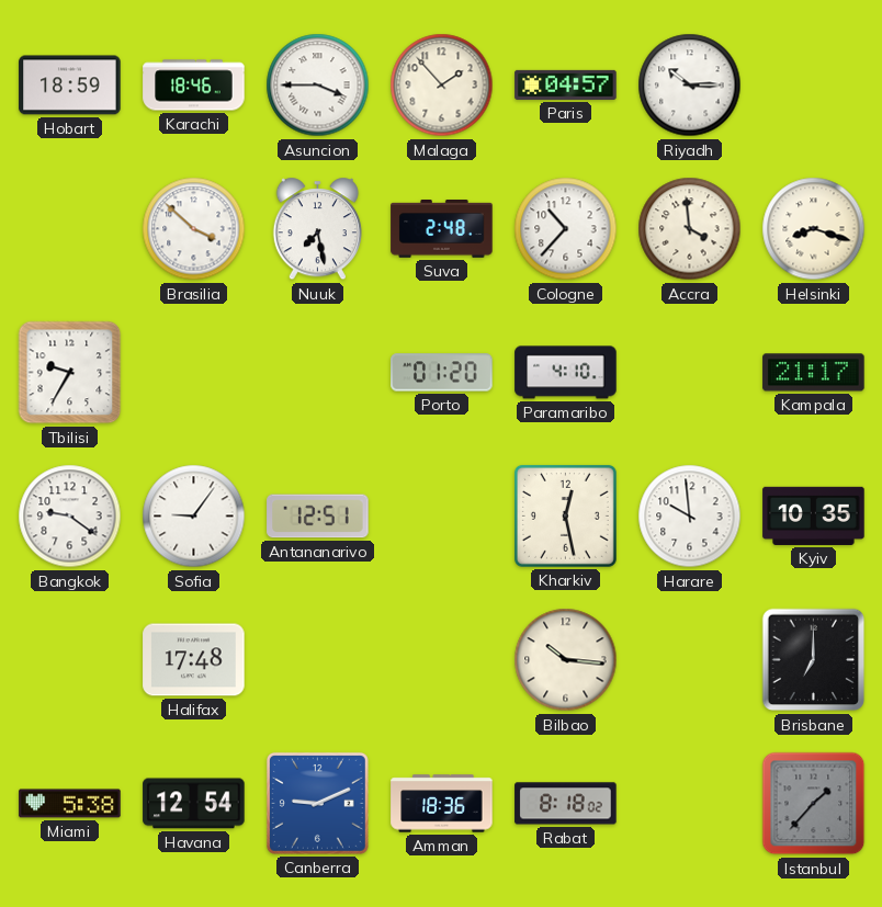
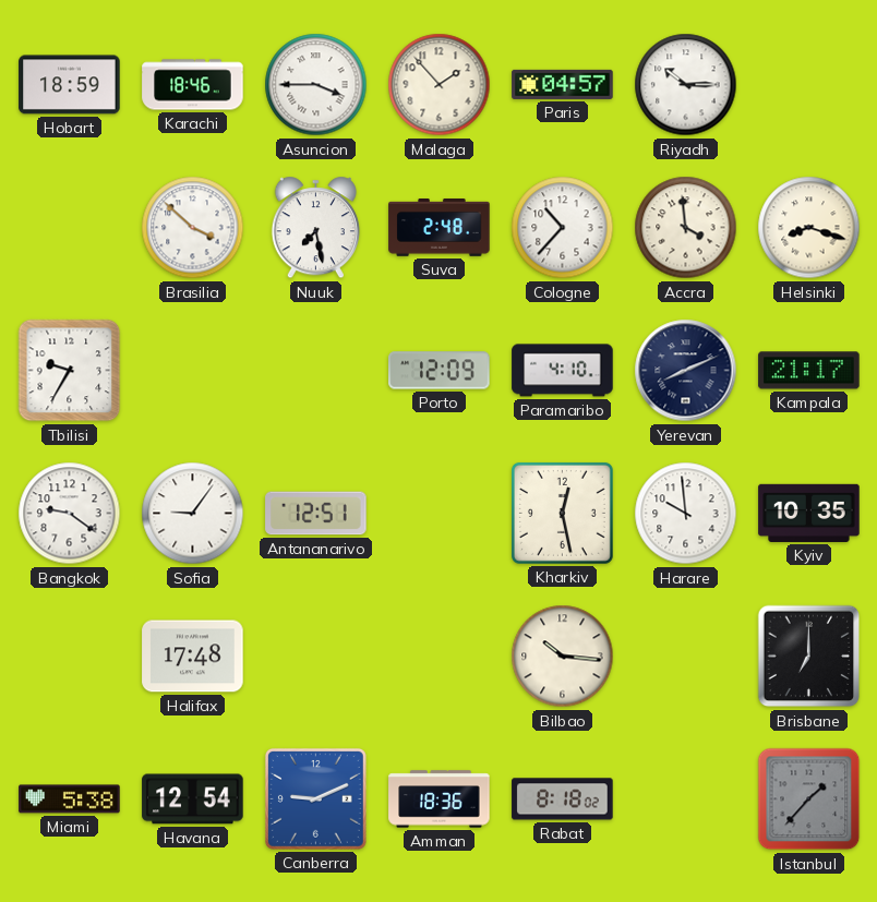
Porto: 01:20 -> 12:09 (440, 371)
Yerevan: none -> 8:11 (686, 371)
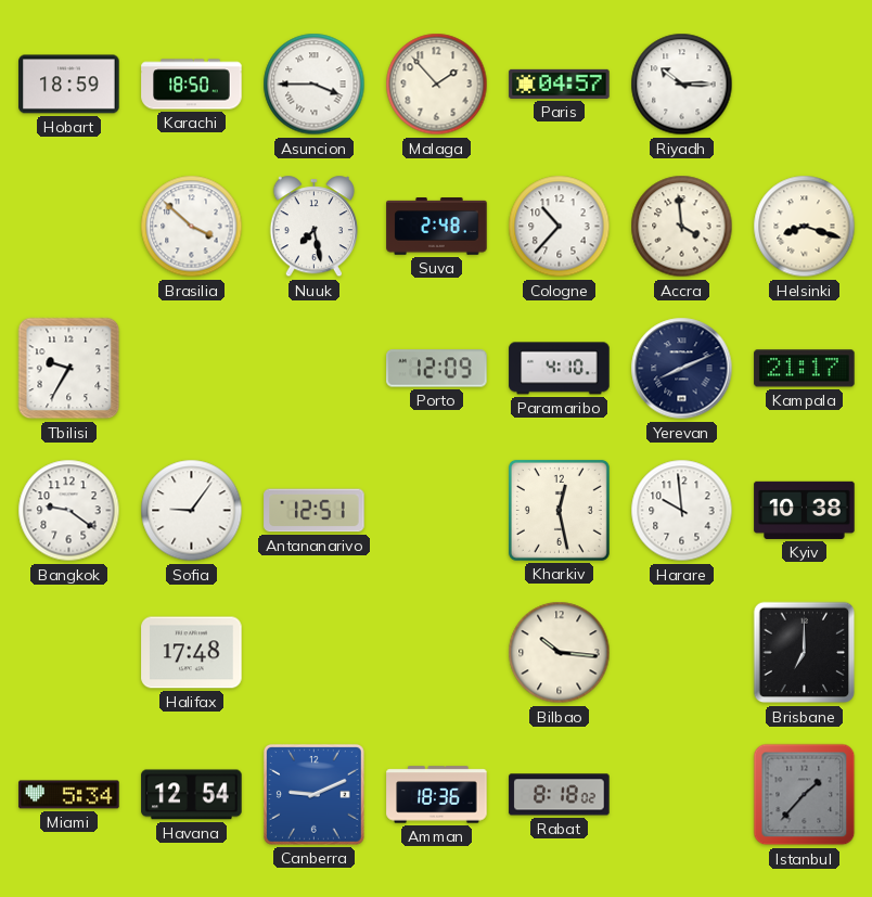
Karachi: 18:46 -> 18:50 (192, 85)
Kyiv: 10:35 -> 10:38 (805, 510)
Miami: 5:38 -> 5:34 (69, 795)
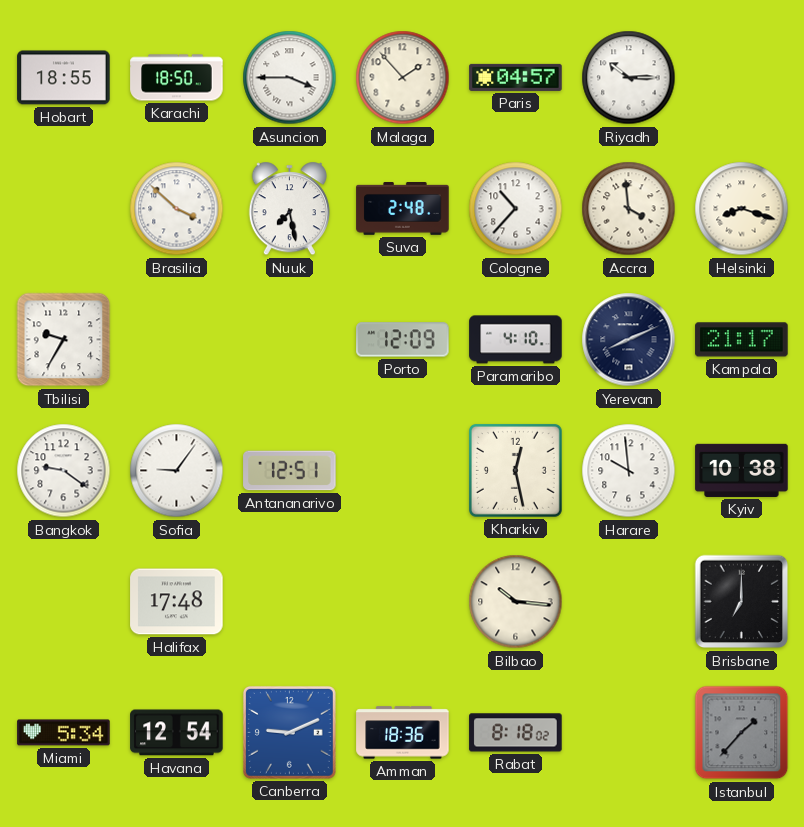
Hobart: 18:59 -> 18:55 (64, 78)
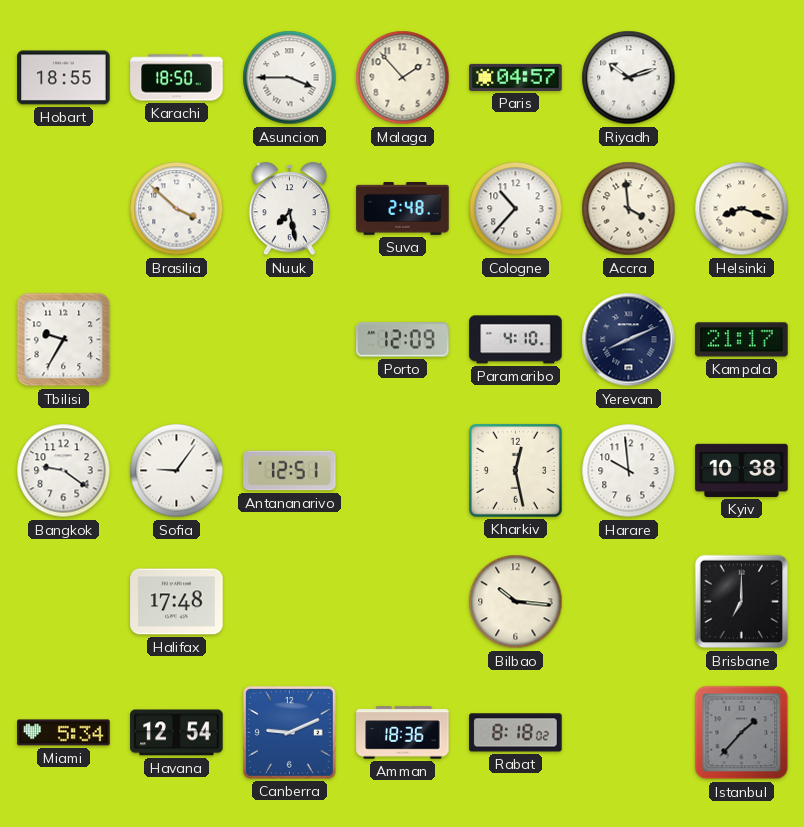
Riyadh: 10:15 -> 10:12 (629, 78)
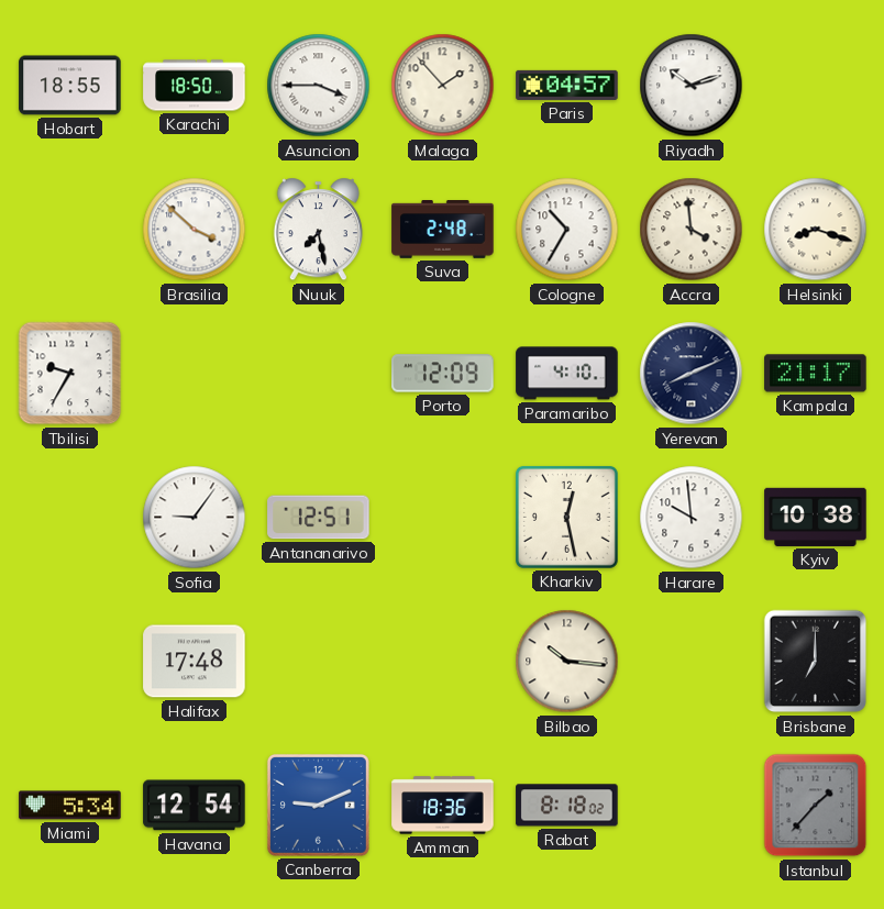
Cologne: 10:37 -> 10:35 (567, 230)
Bangkok: 9:21 -> none (64, 471)
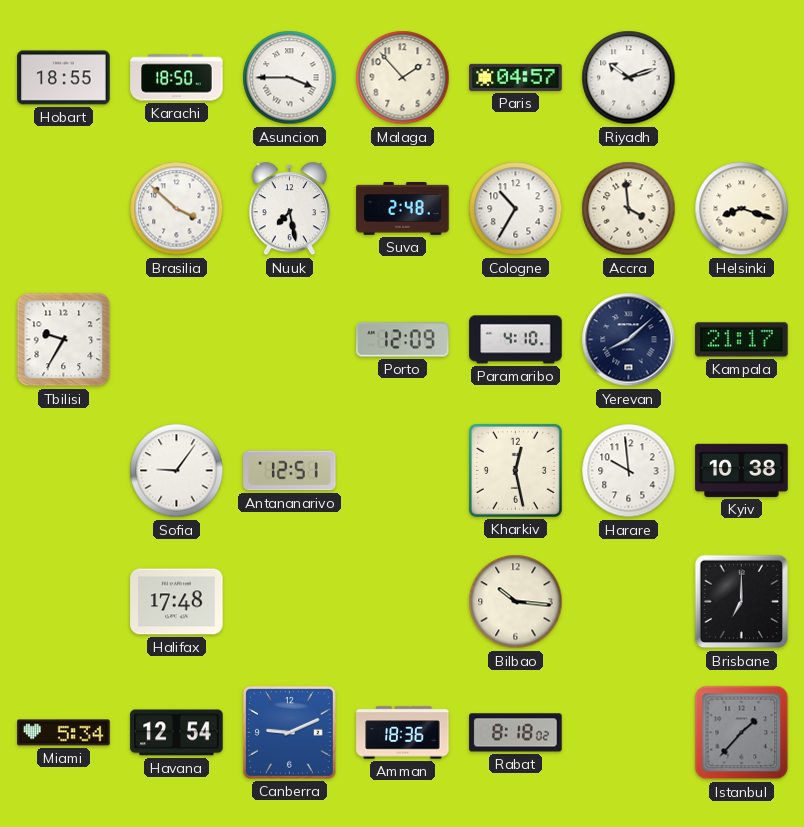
Yerevan: 8:11 -> 8:08 (629, 340)
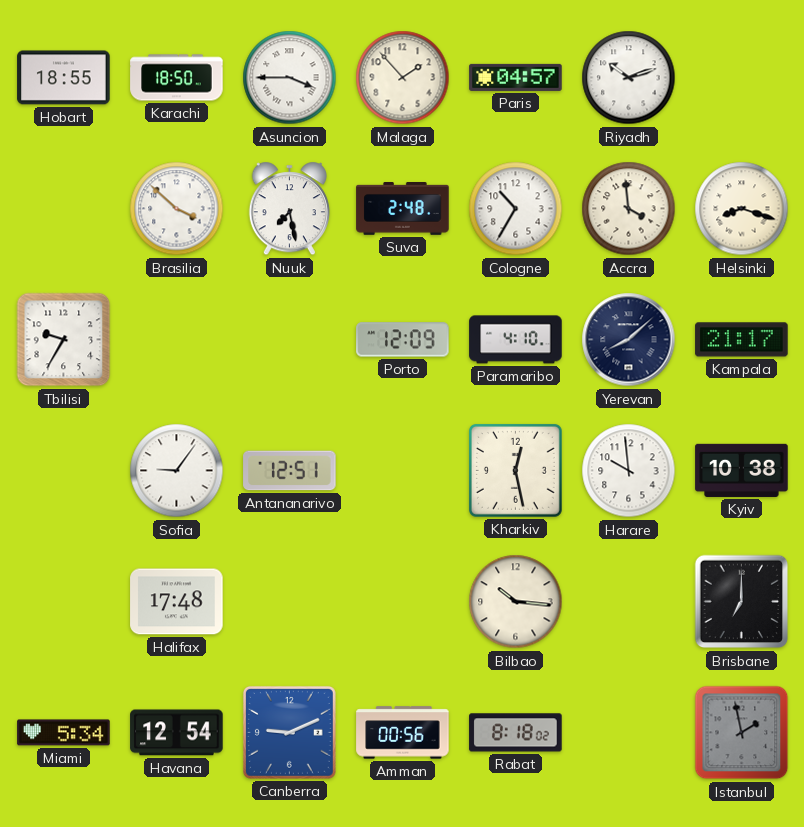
Amman: 18:36 -> 00:56 (403, 733)
Istanbul: 1:37 -> 1:58 (742, 733)
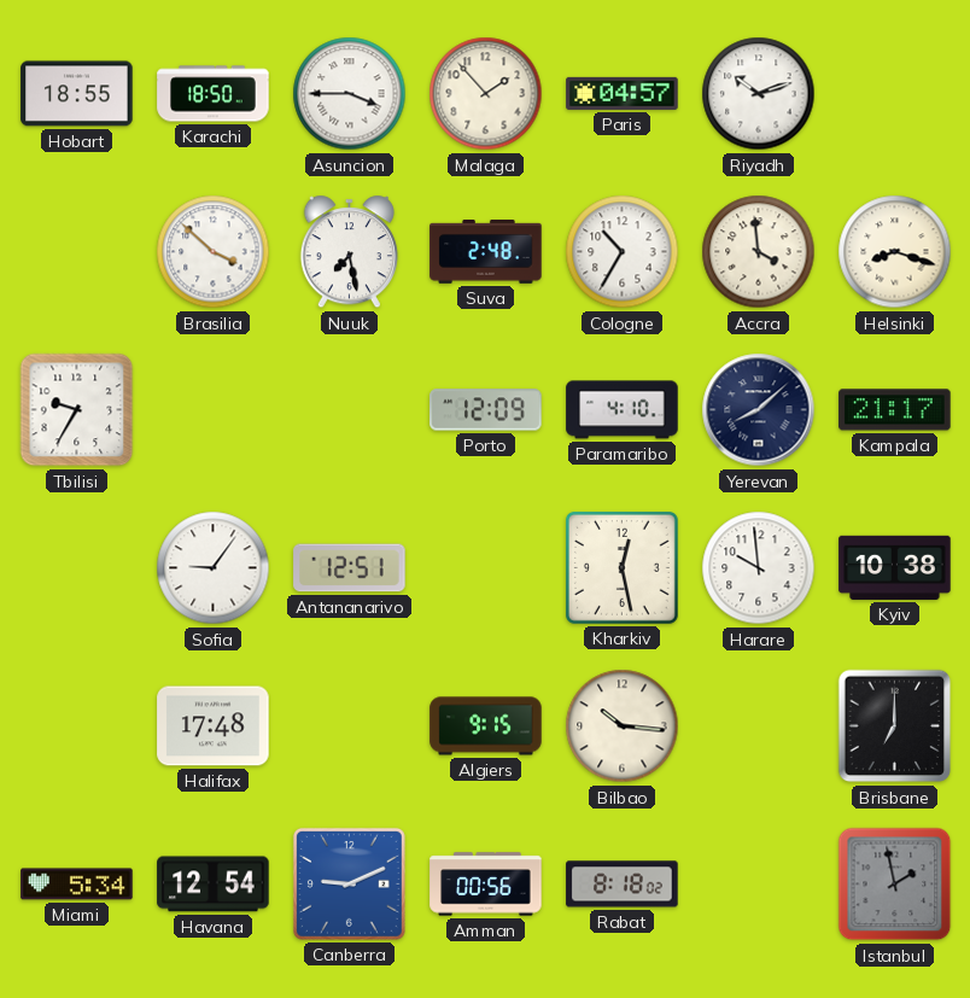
Algiers: none -> 9:15 (486, 726)
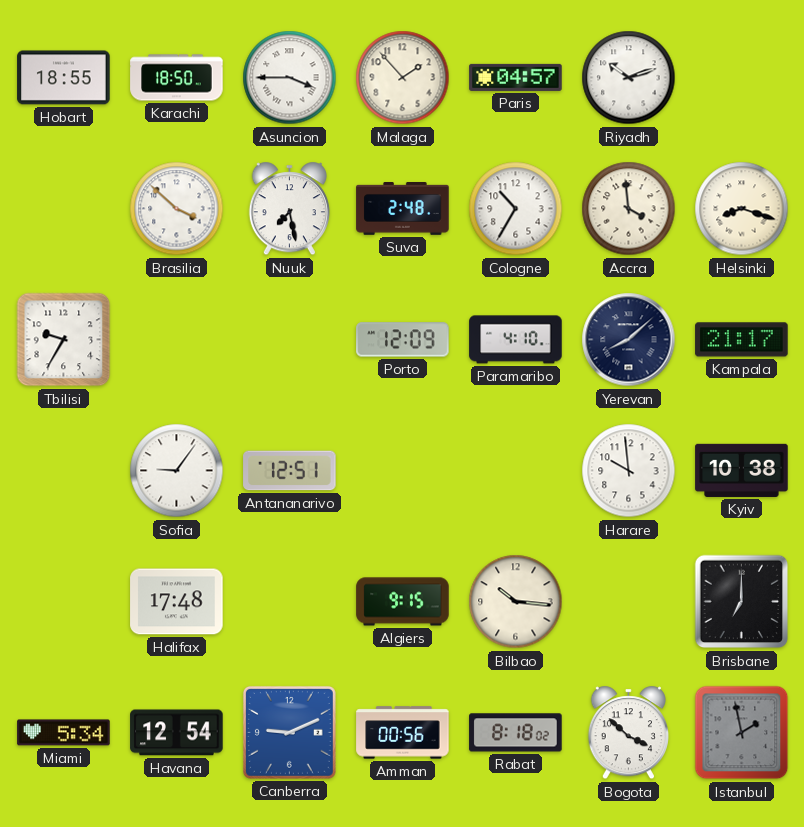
Kharkiv: 12:28 -> none (621, 567)
Bogota: none -> 3:52 (628, 733)
